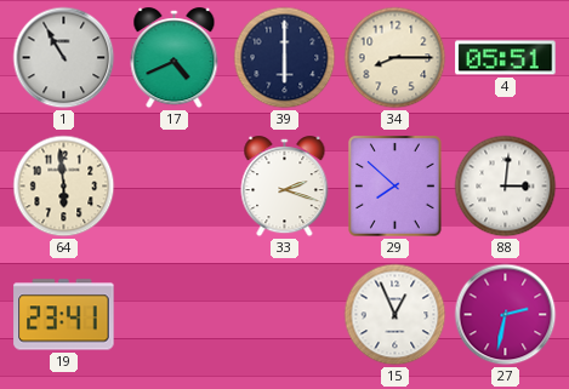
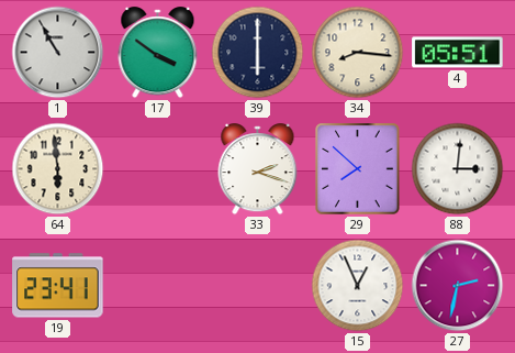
17: 4:41 -> 3:51 (158, 53)
34: 8:15 -> 8:16 (358, 53)
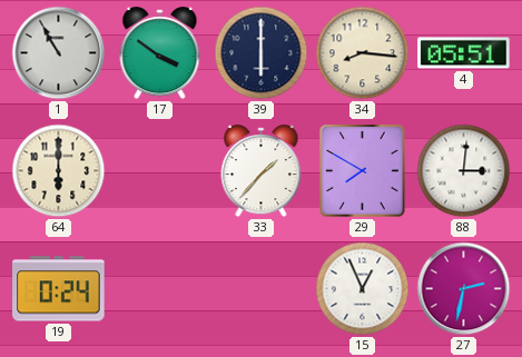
64: 5:59 -> 6:00 (59, 171)
33: 2:18 -> 1:37 (262, 171)
29: 7:52 -> 7:50 (363, 171)
19: 23:41 -> 0:24 (59, 289)
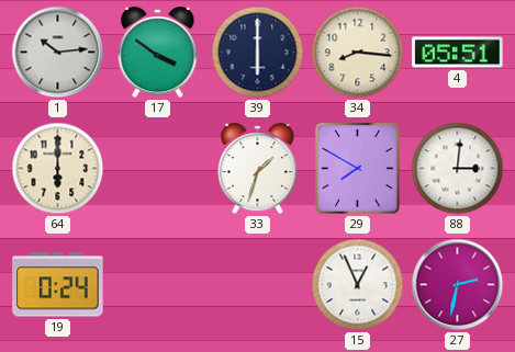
1: 10:55 -> 10:14 (58, 53)
33: 1:37 -> 1:33 (258, 169)
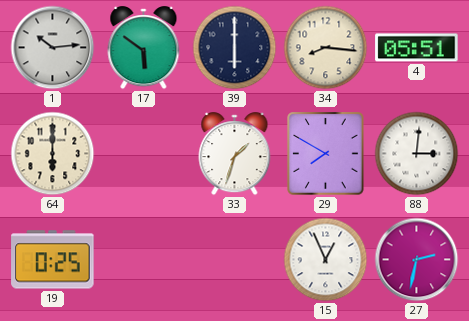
17: 3:51 -> 5:51 (144, 48)
19: 0:24 -> 0:25 (53, 260)
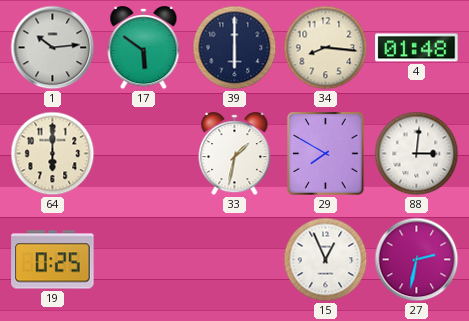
4: 05:51 -> 01:48 (417, 48)
33: 1:33 -> 1:32 (235, 154)
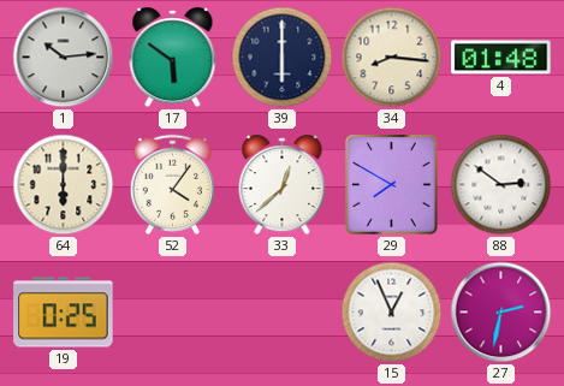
52: none -> 4:06 (172, 184)
33: 1:32 -> 12:38 (283, 185)
88: 3:01 -> 2:51 (501, 185)
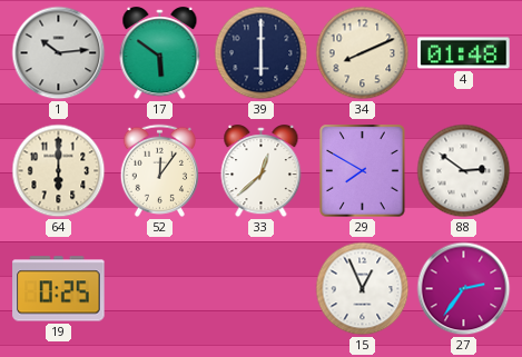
34: 8:16 -> 8:11 (363, 53)
52: 4:06 -> 12:06 (159, 170)
27: 2:32 -> 2:36 (464, 289)
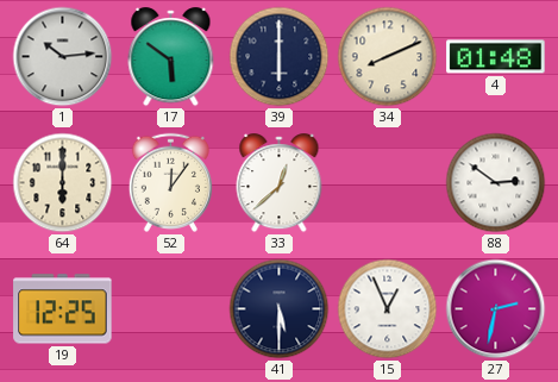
29: 7:50 -> none (363, 171)
19: 0:25 -> 12:25 (63, 309)
41: none -> 5:30 (280, 309)
27: 2:36 -> 2:32 (496, 309)
